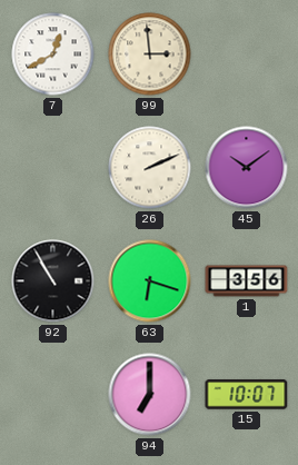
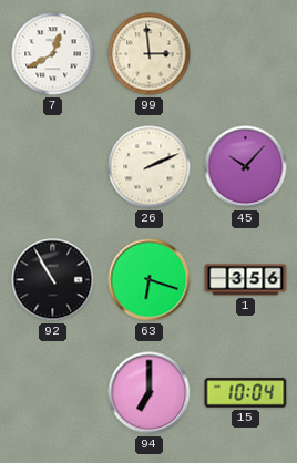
45: 10:09 -> 10:07 (246, 167)
15: 10:07 -> 10:04 (246, 393)
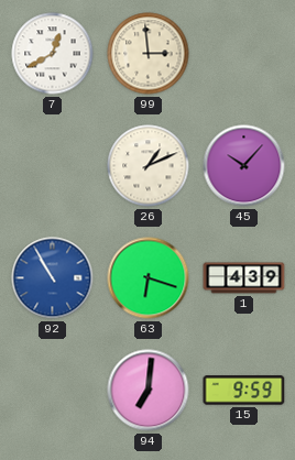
26: 2:11 -> 1:11 (149, 166)
92 dial: black -> blue (53, 278)
1: 3:56 -> 4:39 (244, 278)
94: 7:00 -> 7:01 (149, 391)
15: 10:04 -> 9:59 (244, 391)
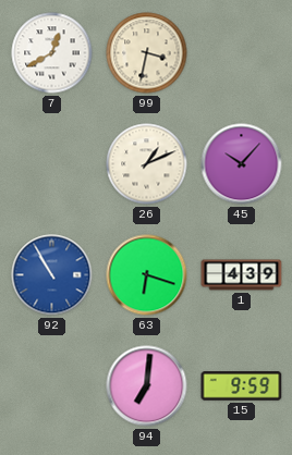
99: 2:59 -> 3:32 (147, 53)
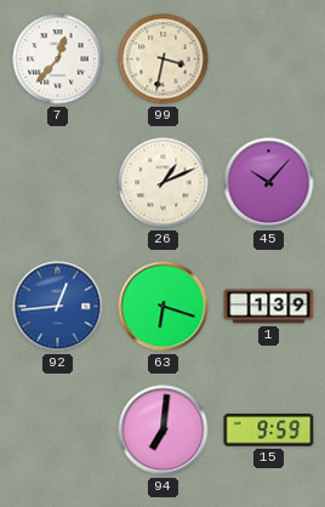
7: 12:40 -> 12:37 (58, 59)
92: 10:55 -> 12:44 (58, 307)
1: 4:39 -> 1:39 (269, 307)
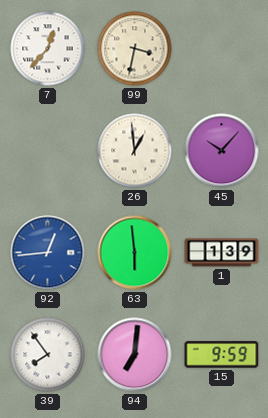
26: 1:11 -> 12:59 (135, 151)
63: 6:18 -> 5:59 (135, 253)
39: none -> 7:54 (48, 355)
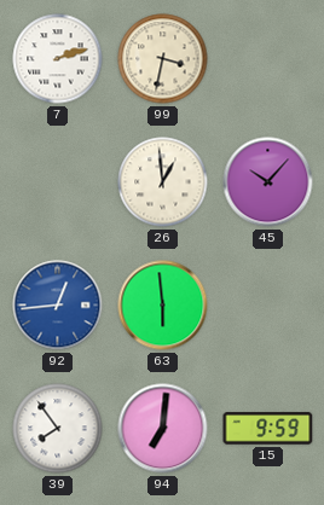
7: 12:37 -> 2:12 (58, 59)
1: 1:39 -> none (222, 253)
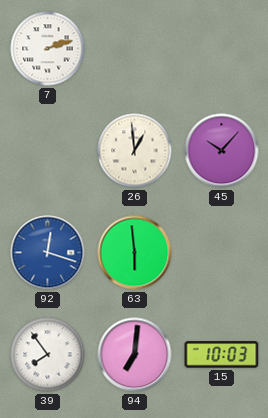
99: 3:32 -> none (163, 59)
92: 12:44 -> 12:18 (48, 253)
15: 9:59 -> 10:03 (222, 355)
